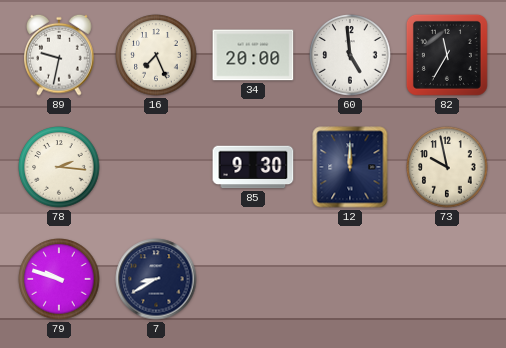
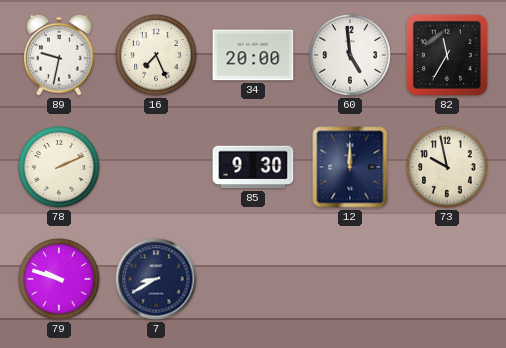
78: 2:16 -> 2:11 (59, 167)
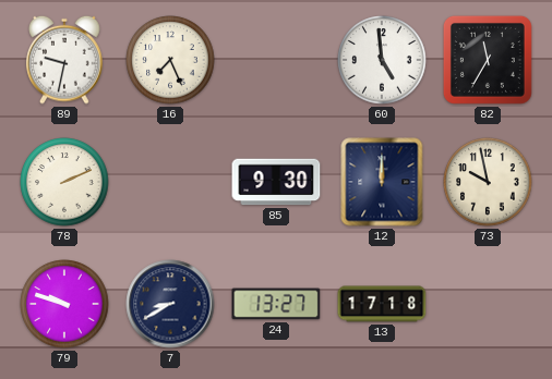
34: 20:00 -> none (253, 55)
24: none -> 13:27 (276, 304)
13: none -> 17:18 (382, 304)
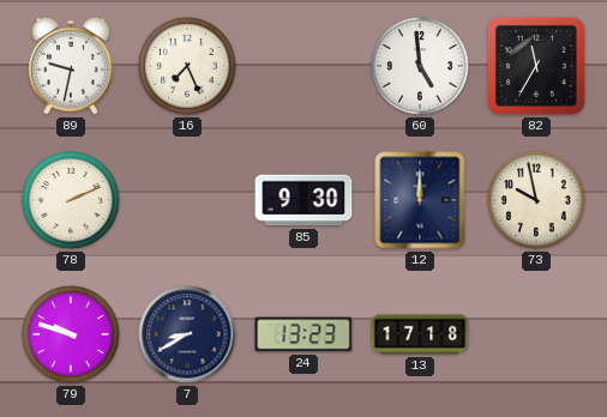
24: 13:27 -> 13:23 (303, 334)
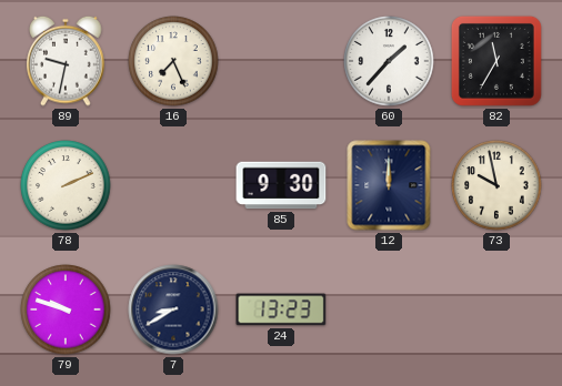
60: 4:59 -> 1:37 (389, 61)
13: 17:18 -> none (420, 334)
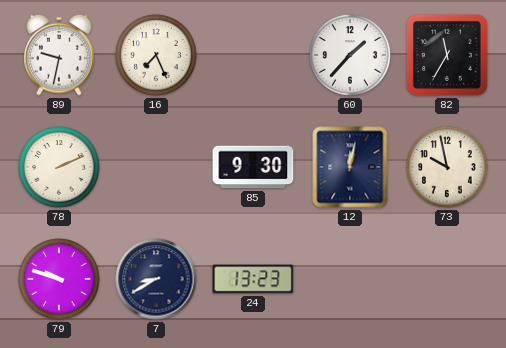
12: 12:00 -> 12:02 (350, 167)
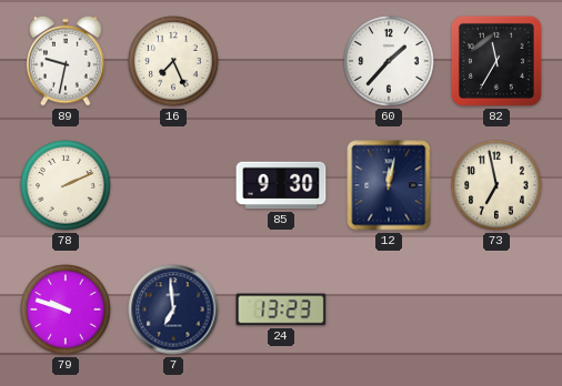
73: 9:58 -> 6:58 (496, 185)
7: 8:40 -> 6:59 (173, 309)
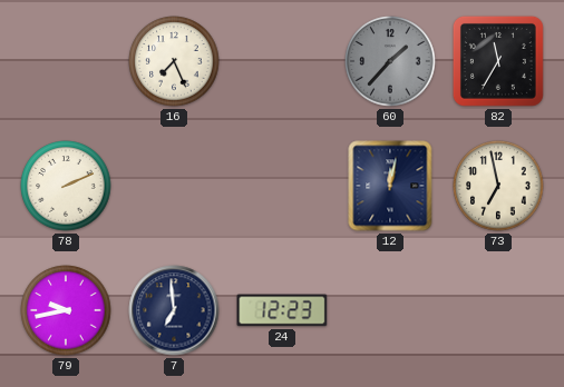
89: 9:32 -> none (66, 61)
60 dial: white -> grey (390, 61)
85: 9:30 -> none (281, 185)
79: 9:48 -> 9:43 (66, 310)
24: 13:23 -> 12:23 (282, 310)
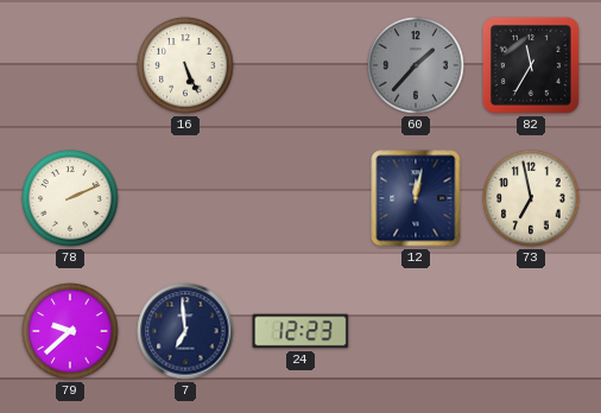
16: 7:26 -> 5:26 (185, 65)
79: 9:43 -> 9:38 (70, 331)
